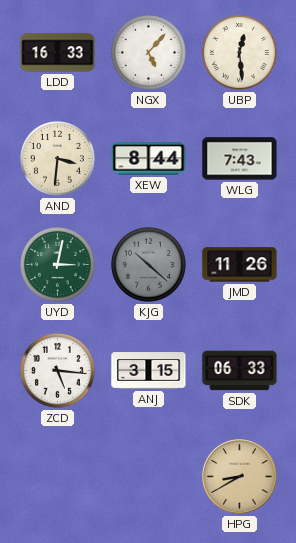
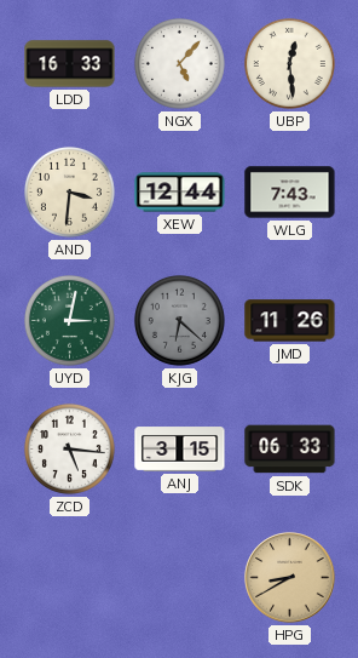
XEW: 8:44 -> 12:44 (180, 193)
KJG: 10:22 -> 6:22 (179, 320)
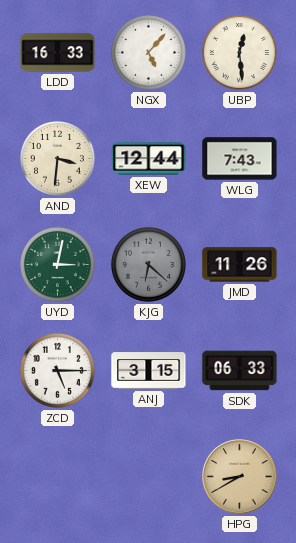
ZCD: 5:16 -> 5:15 (57, 370)
